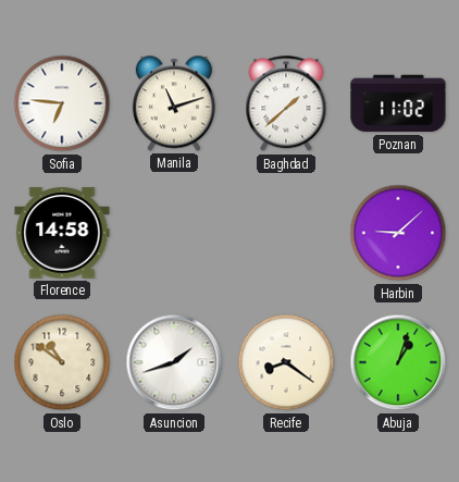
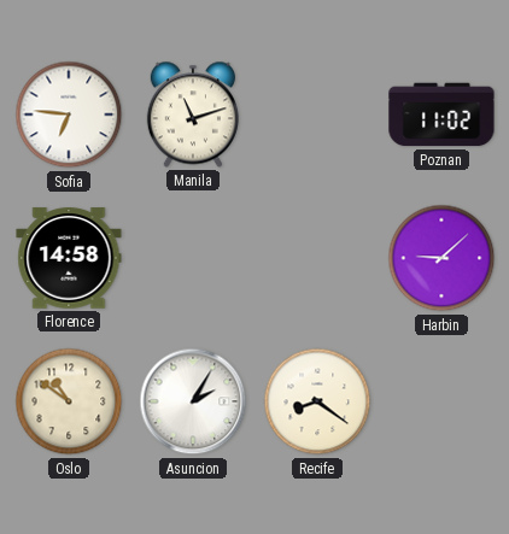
Baghdad: 1:38 -> none (286, 104)
Asuncion: 1:42 -> 2:05 (193, 401)
Abuja: 1:03 -> none (398, 362)
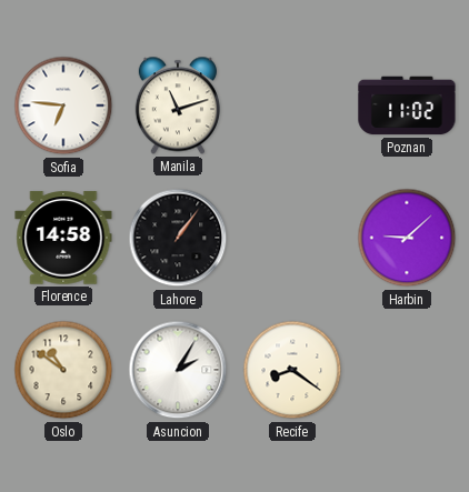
Lahore: none -> 1:06 (178, 238)
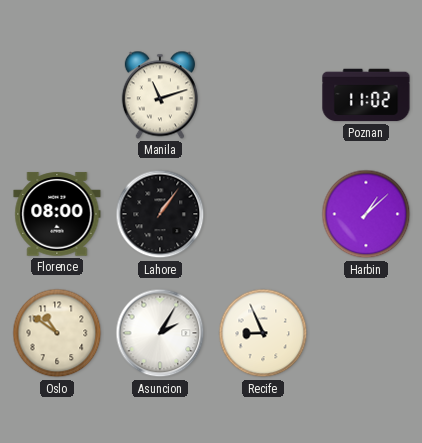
Sofia: 6:46 -> none (63, 106)
Florence: 14:58 -> 08:00 (57, 214)
Harbin: 9:08 -> 1:08 (366, 214)
Recife: 8:21 -> 8:56 (263, 333)
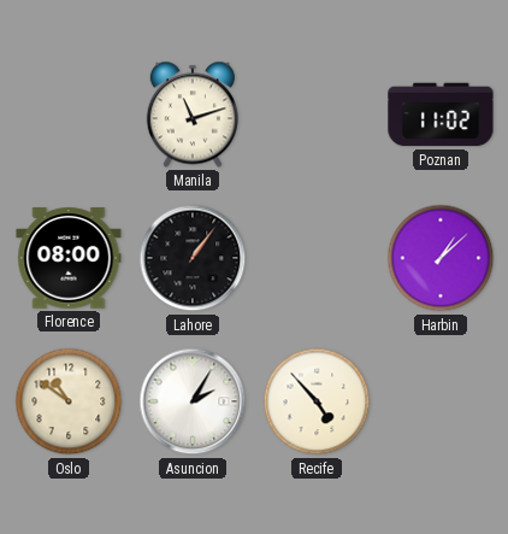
Recife: 8:56 -> 4:53 (317, 401)
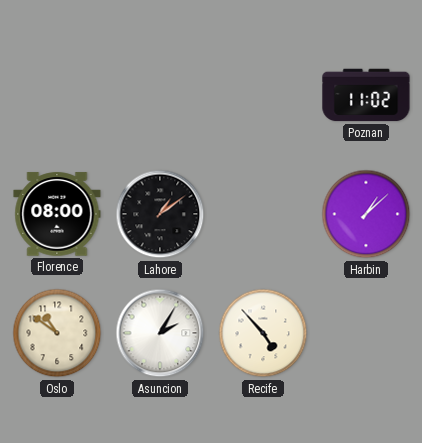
Manila: 11:12 -> none (193, 115)
Lahore: 1:06 -> 1:09 (160, 214)
